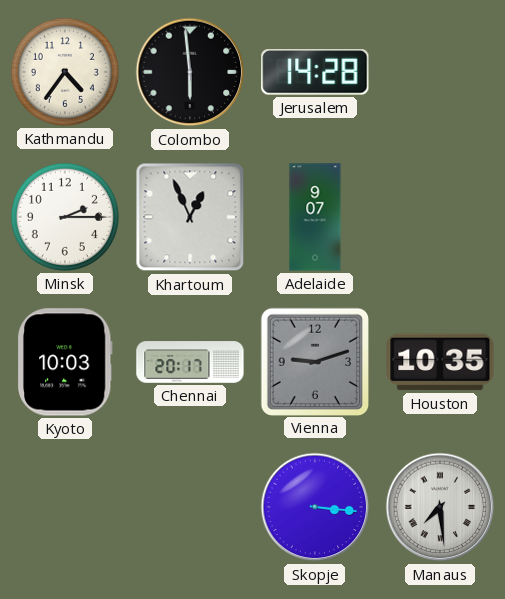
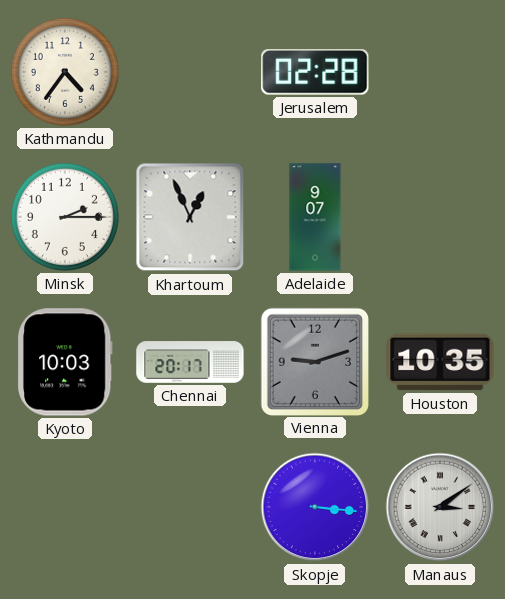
Colombo: 5:59 -> none (190, 72)
Jerusalem: 14:28 -> 02:28 (315, 72)
Manaus: 7:29 -> 3:09 (440, 507)
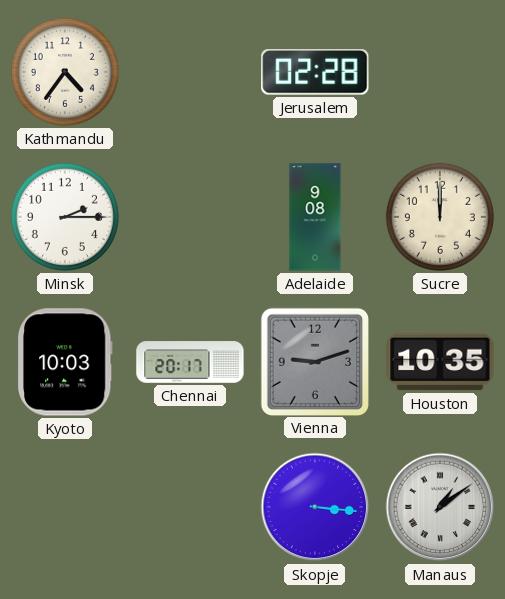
Khartoum: 12:56 -> none (190, 217)
Adelaide: 9:07 -> 9:08 (315, 217)
Sucre: none -> 12:00 (440, 217)
Manaus: 3:09 -> 1:09 (440, 507)
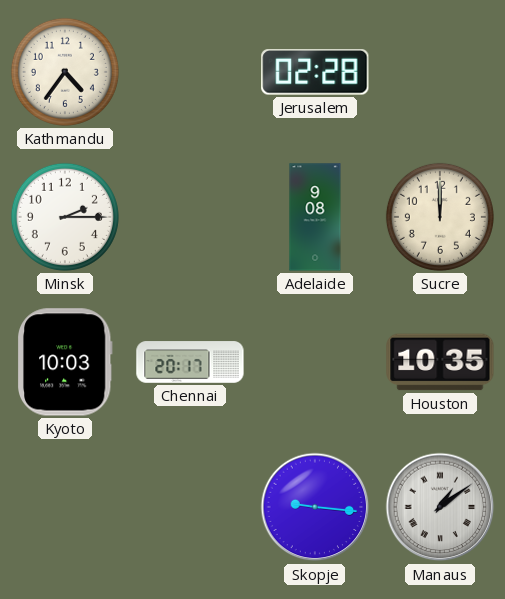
Vienna: 9:12 -> none (314, 361)
Skopje: 3:16 -> 9:16 (315, 507)
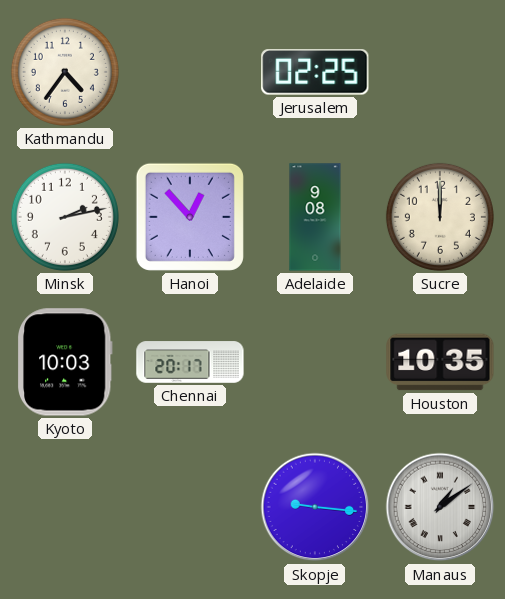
Jerusalem: 02:28 -> 02:25 (315, 72)
Minsk: 2:15 -> 2:13 (65, 217)
Hanoi: none -> 12:53 (190, 217)
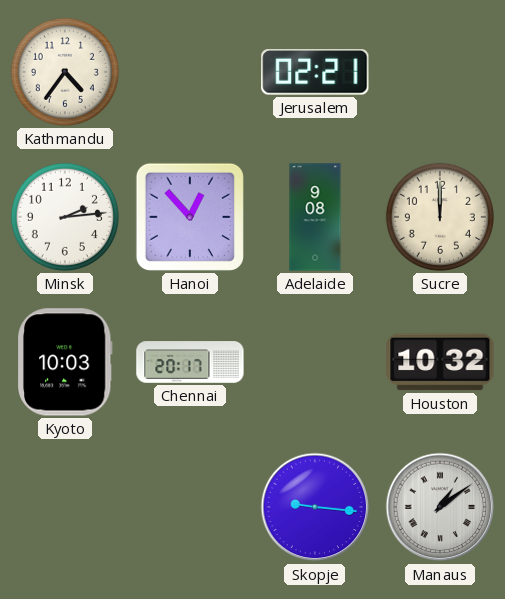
Jerusalem: 02:25 -> 02:21 (315, 72)
Minsk: 2:13 -> 2:14 (65, 217)
Houston: 10:35 -> 10:32 (440, 362)
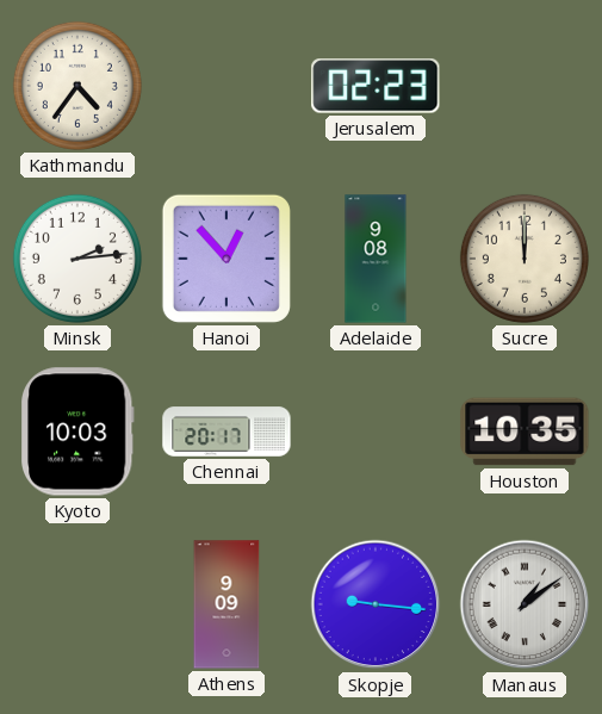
Jerusalem: 02:21 -> 02:23 (376, 86)
Houston: 10:32 -> 10:35 (525, 431)
Athens: none -> 9:09 (226, 604)
